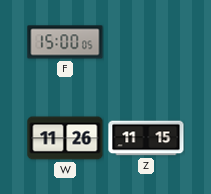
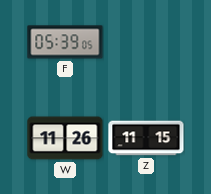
F: 15:00 -> 05:39 (65, 42)
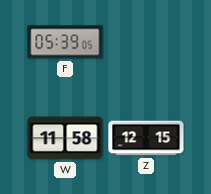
W: 11:26 -> 11:58 (65, 138)
Z: 11:15 -> 12:15 (146, 138)
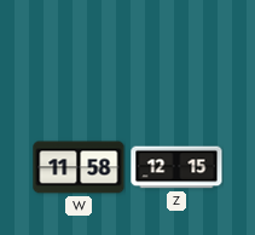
F: 05:39 -> none (65, 42)
